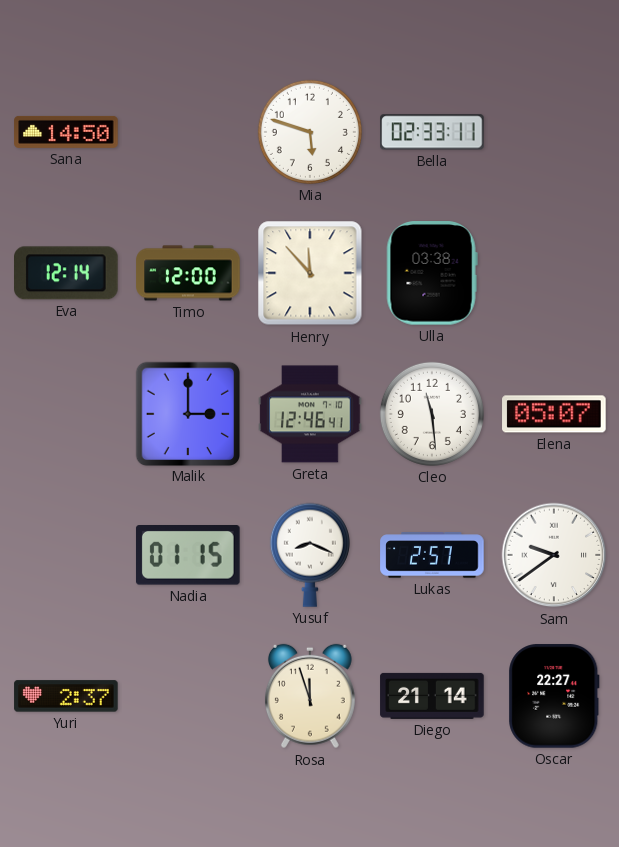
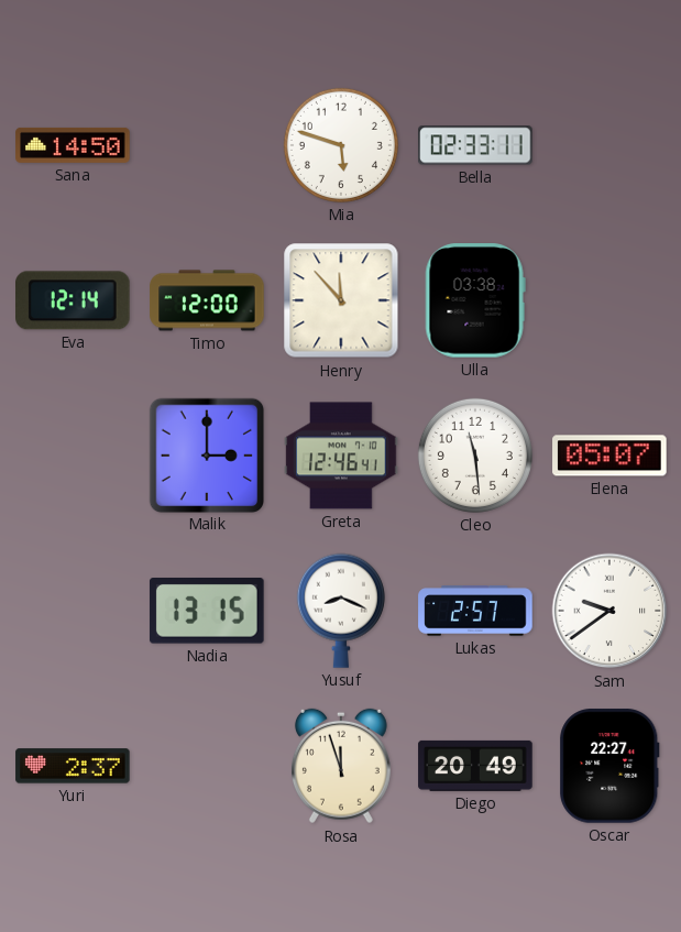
Nadia: 01:15 -> 13:15 (207, 612)
Diego: 21:14 -> 20:49 (475, 766)
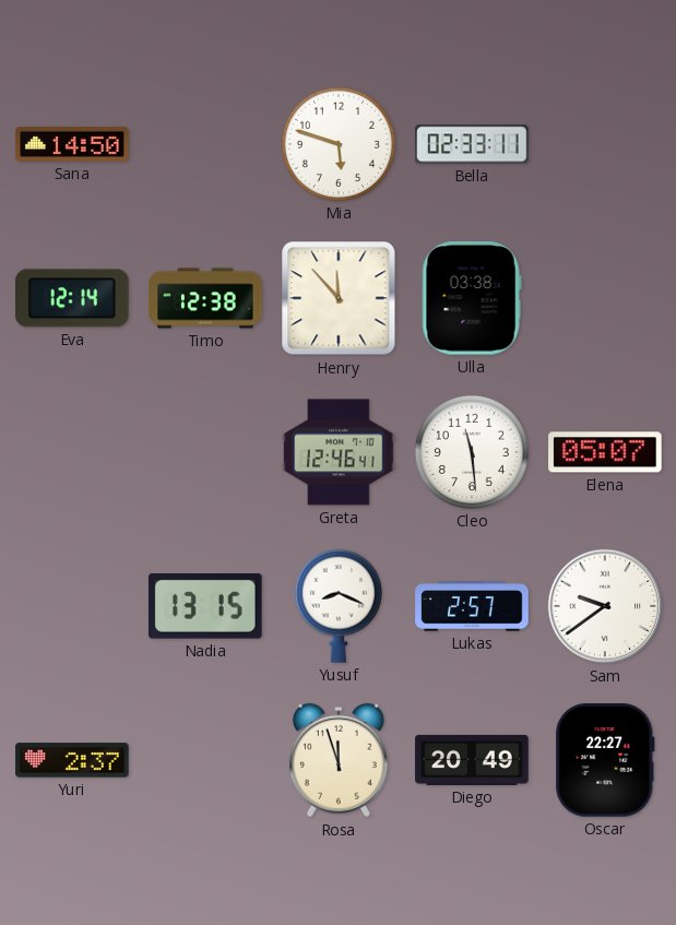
Timo: 12:00 -> 12:38 (205, 298)
Malik: 3:00 -> none (206, 454)
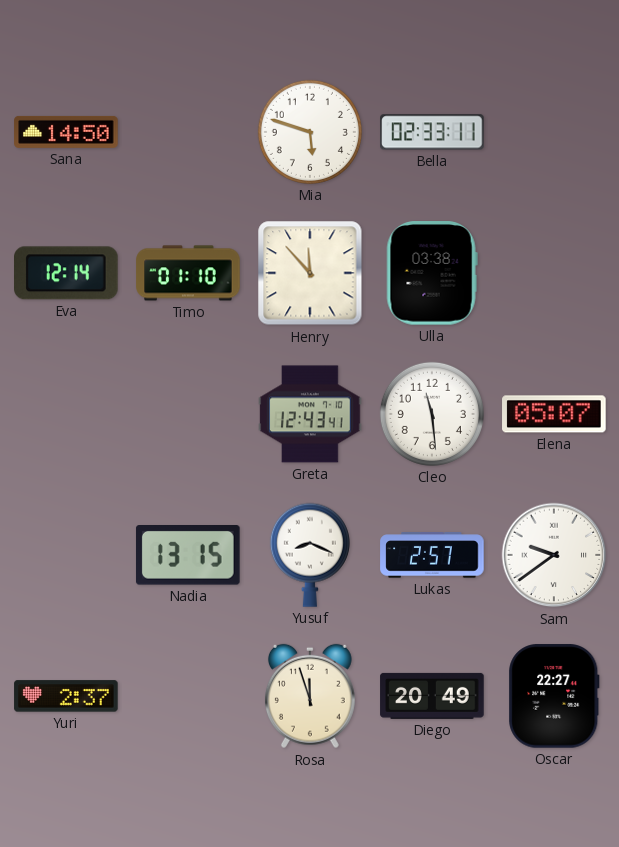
Timo: 12:38 -> 01:10 (188, 273)
Greta: 12:46 -> 12:43 (310, 414)
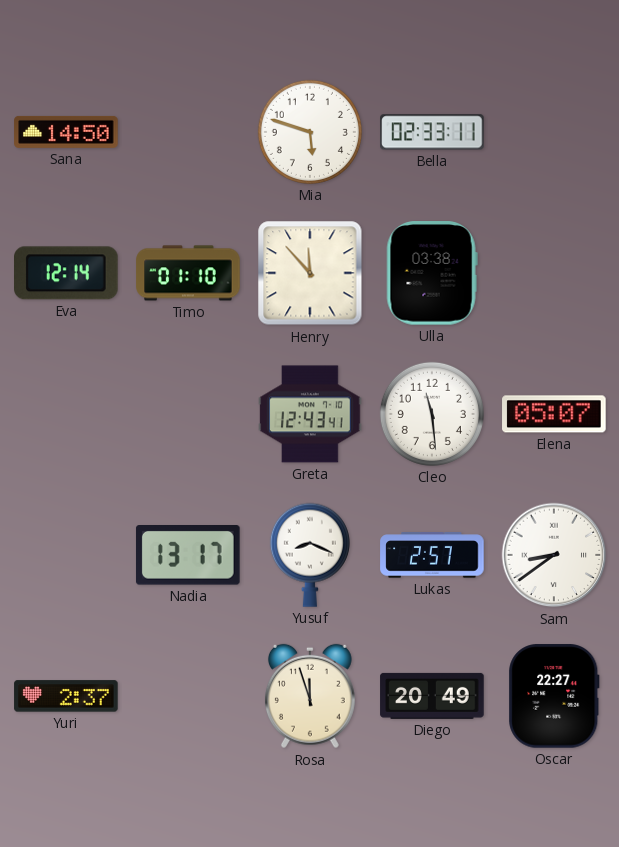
Nadia: 13:15 -> 13:17 (188, 556)
Sam: 9:39 -> 8:39 (554, 555)
